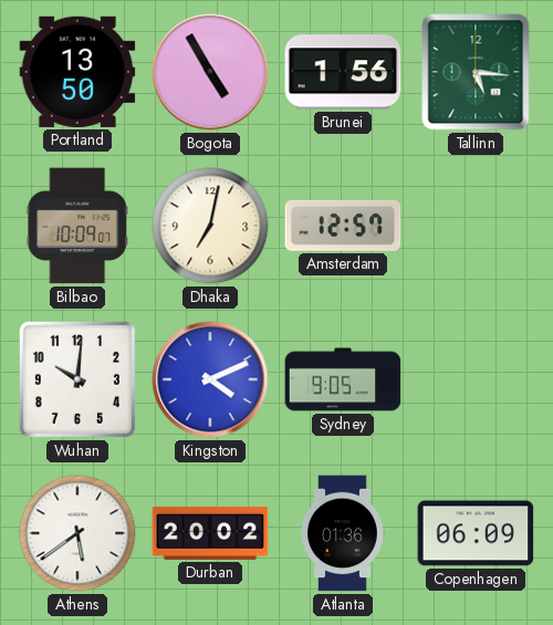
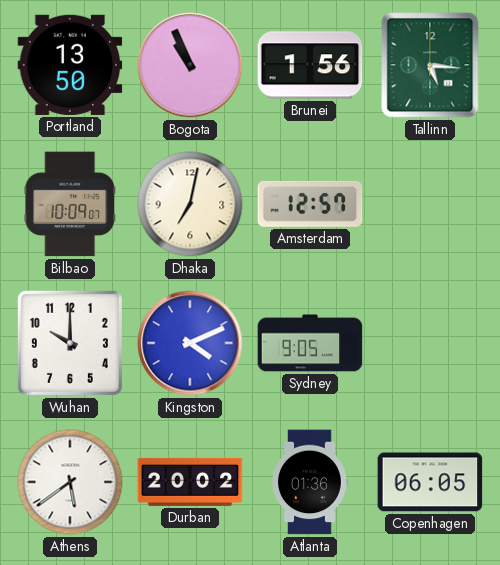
Bogota: 4:55 -> 10:56 (190, 65)
Wuhan: 10:01 -> 10:00 (70, 343)
Copenhagen: 06:09 -> 06:05 (430, 482)
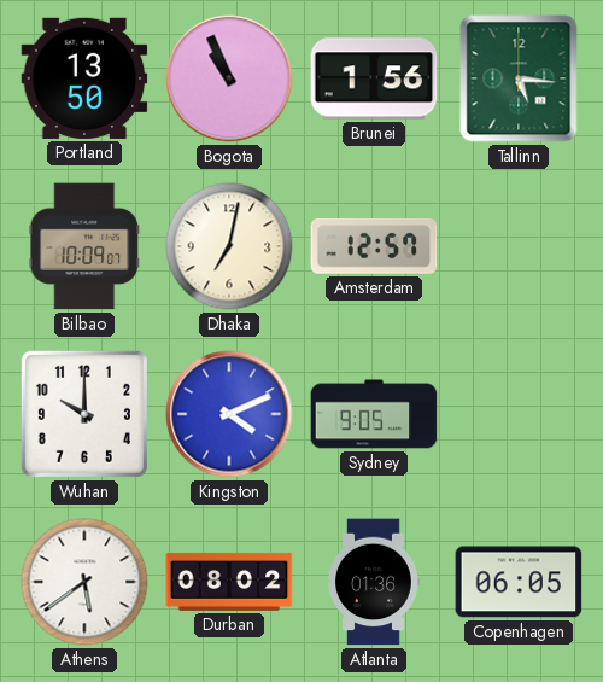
Durban: 20:02 -> 08:02 (229, 582)
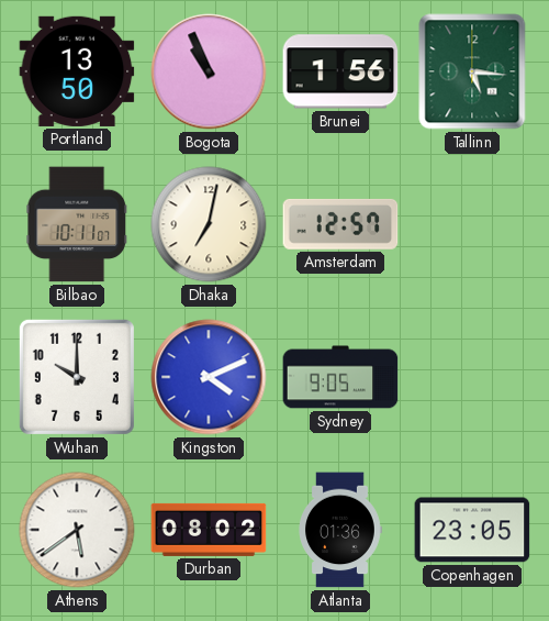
Bilbao: 10:09 -> 10:11 (77, 224)
Copenhagen: 06:05 -> 23:05 (472, 530)
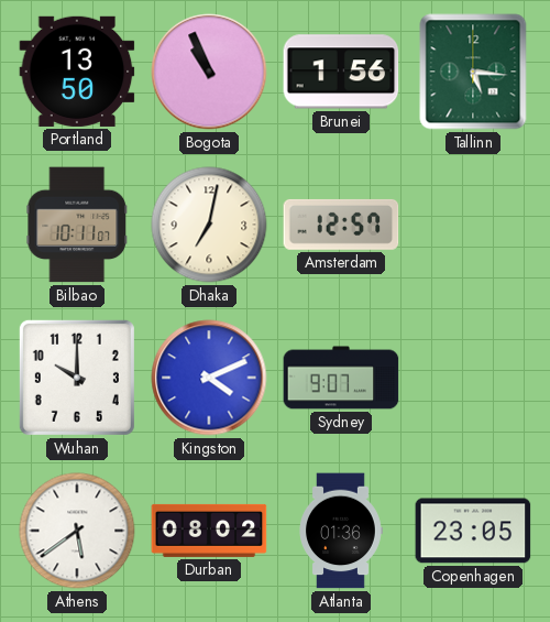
Sydney: 9:05 -> 9:07 (341, 378)
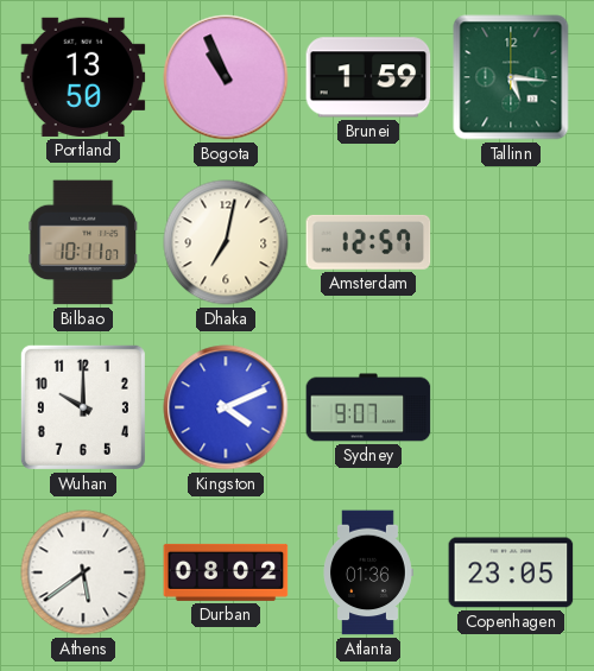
Brunei: 1:56 -> 1:59 (368, 77)
